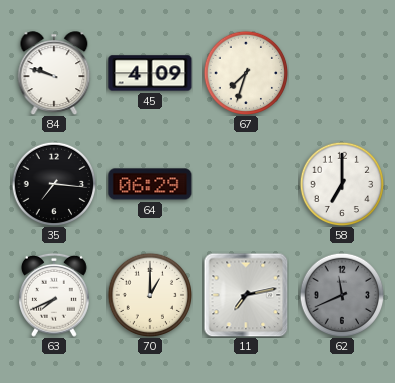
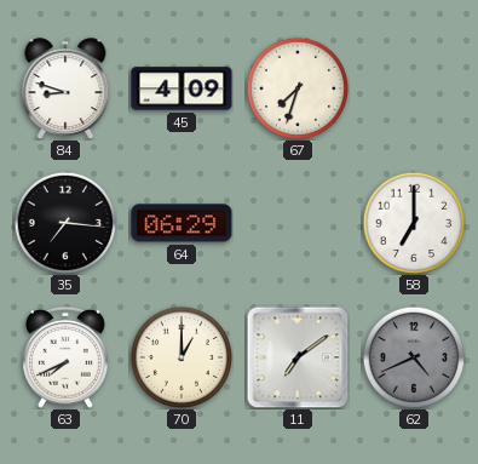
84: 9:48 -> 8:48 (65, 88)
11: 7:13 -> 7:09 (298, 357)
62: 11:41 -> 4:41 (414, 357)
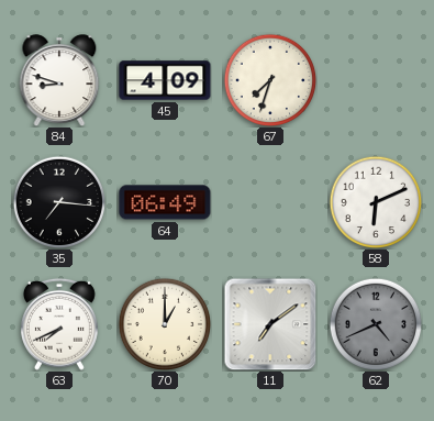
64: 06:29 -> 06:49 (165, 202)
58: 7:00 -> 6:11 (376, 202)
